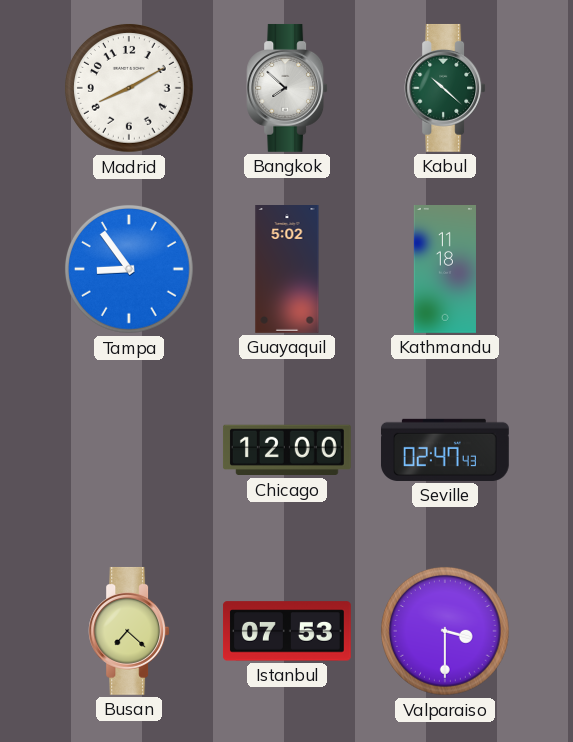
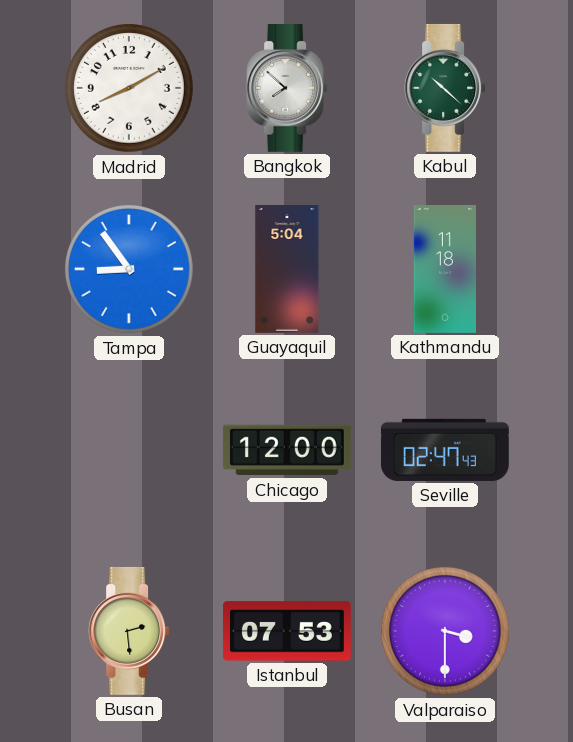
Guayaquil: 5:02 -> 5:04 (287, 270)
Busan: 7:22 -> 2:29 (129, 631)
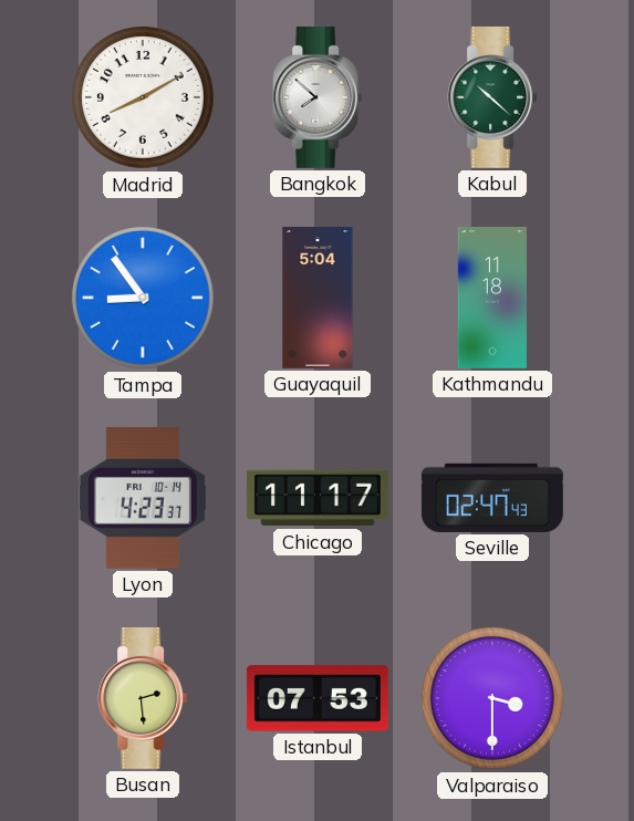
Lyon: none -> 4:23 (143, 498)
Chicago: 12:00 -> 11:17 (318, 498)
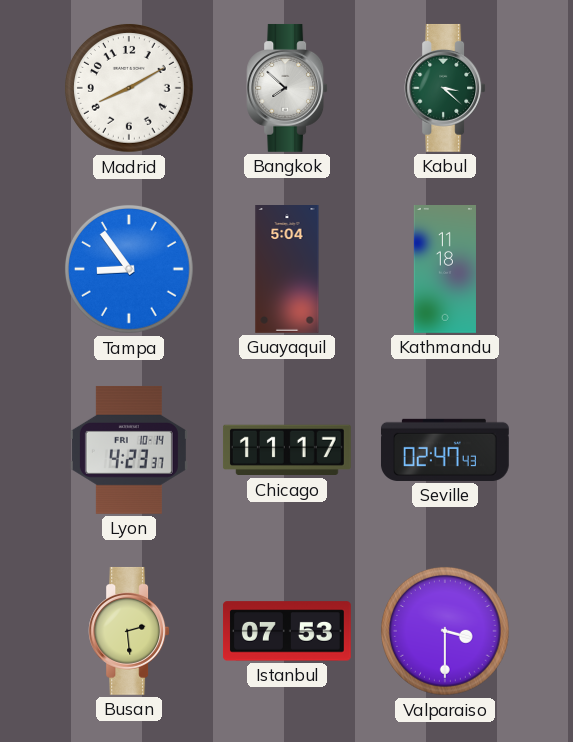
Kabul: 10:22 -> 3:22 (445, 88)
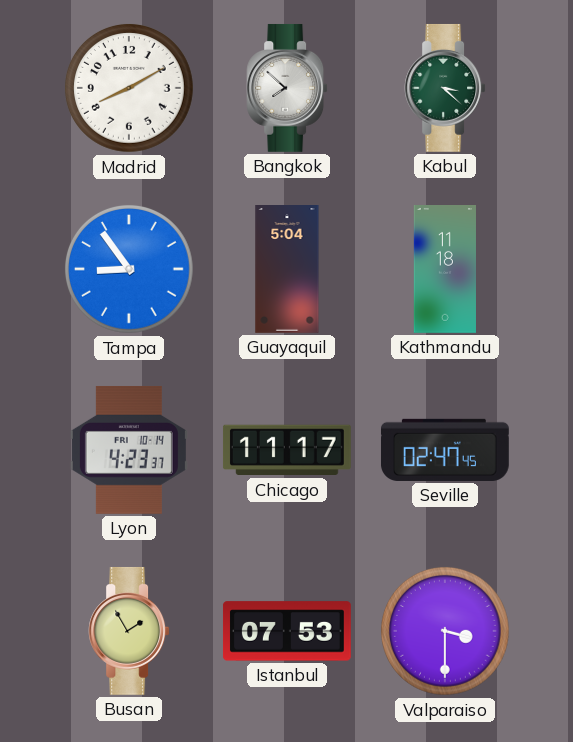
Seville: 02:47:43 -> 02:47:45 (445, 450)
Busan: 2:29 -> 1:55 (129, 631)
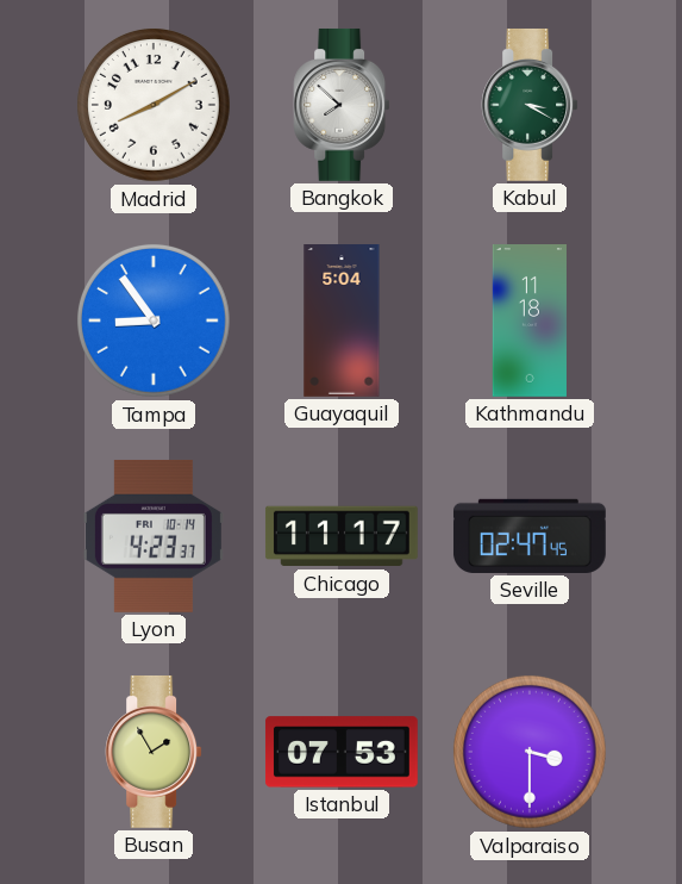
Kabul: 3:22 -> 3:20 (530, 105)
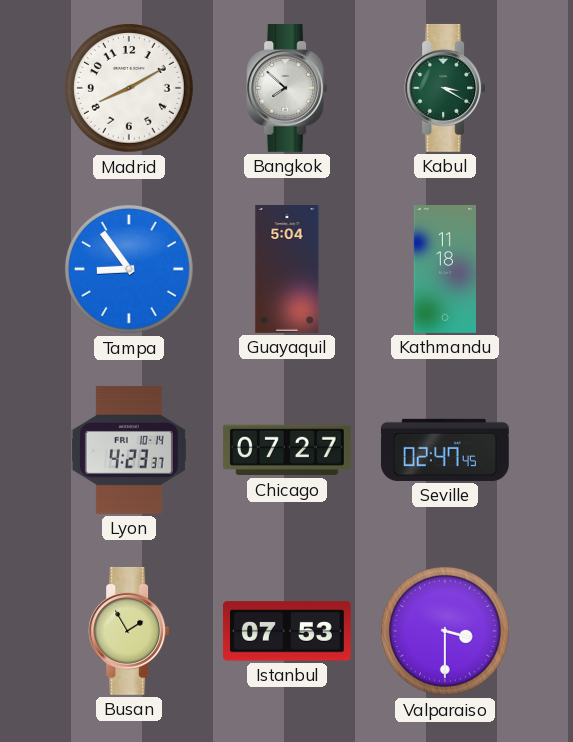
Chicago: 11:17 -> 07:27 (287, 450)
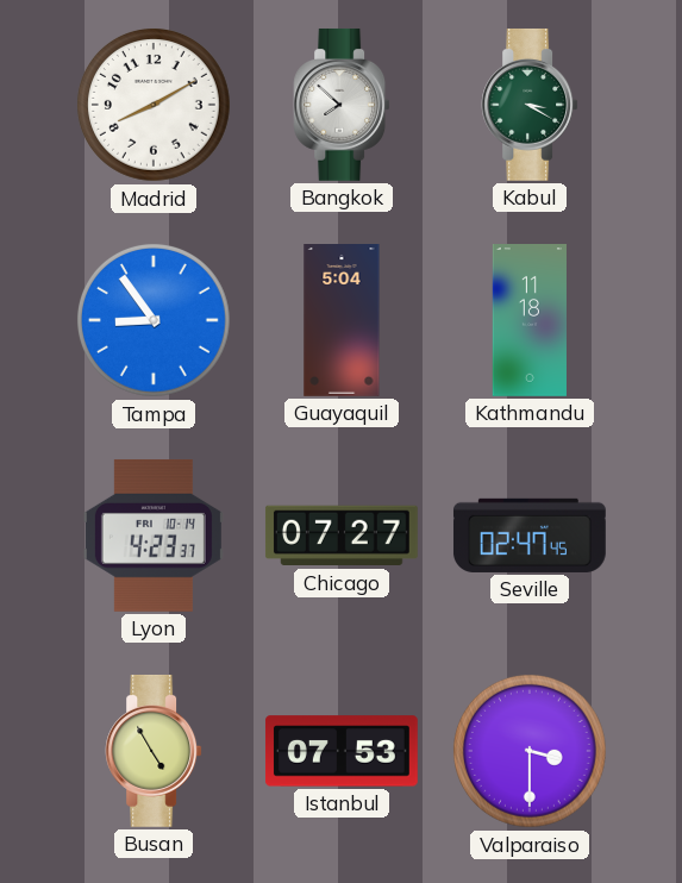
Busan: 1:55 -> 4:55 (154, 751)
